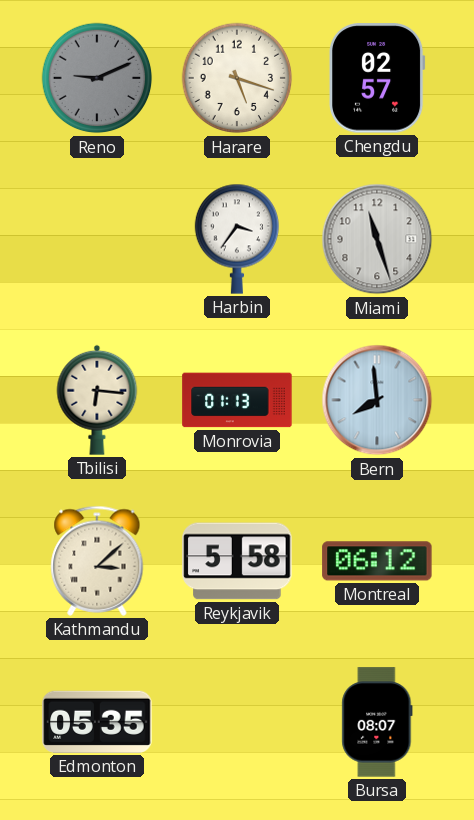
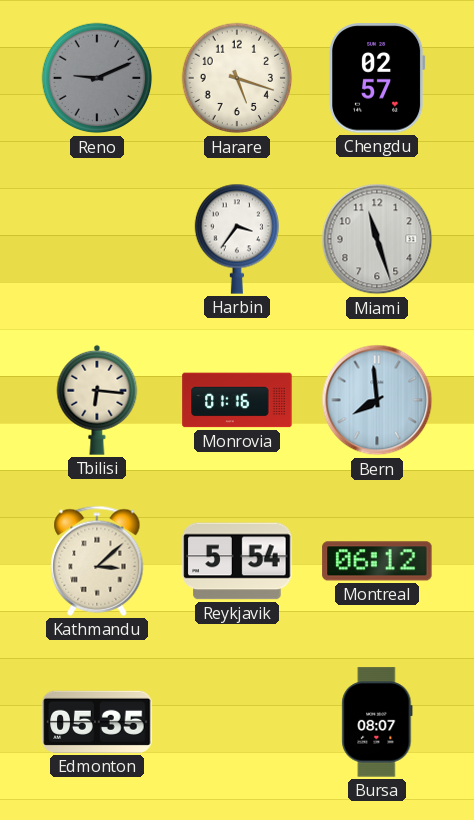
Monrovia: 01:13 -> 01:16 (237, 400)
Reykjavik: 5:58 -> 5:54 (237, 561)
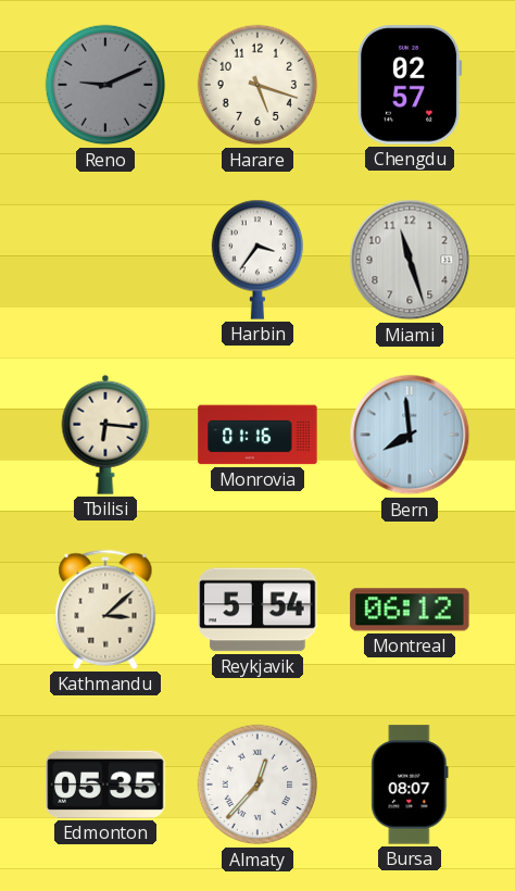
Almaty: none -> 12:37 (257, 785)
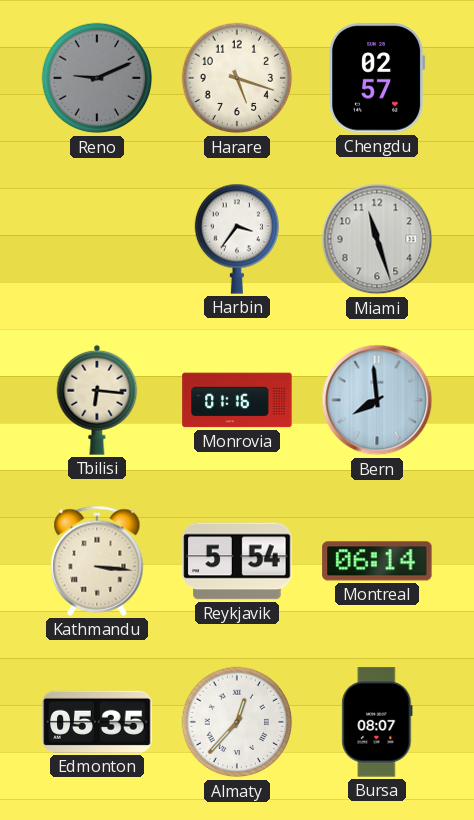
Kathmandu: 3:08 -> 3:16 (97, 561)
Montreal: 06:12 -> 06:14 (377, 561)
